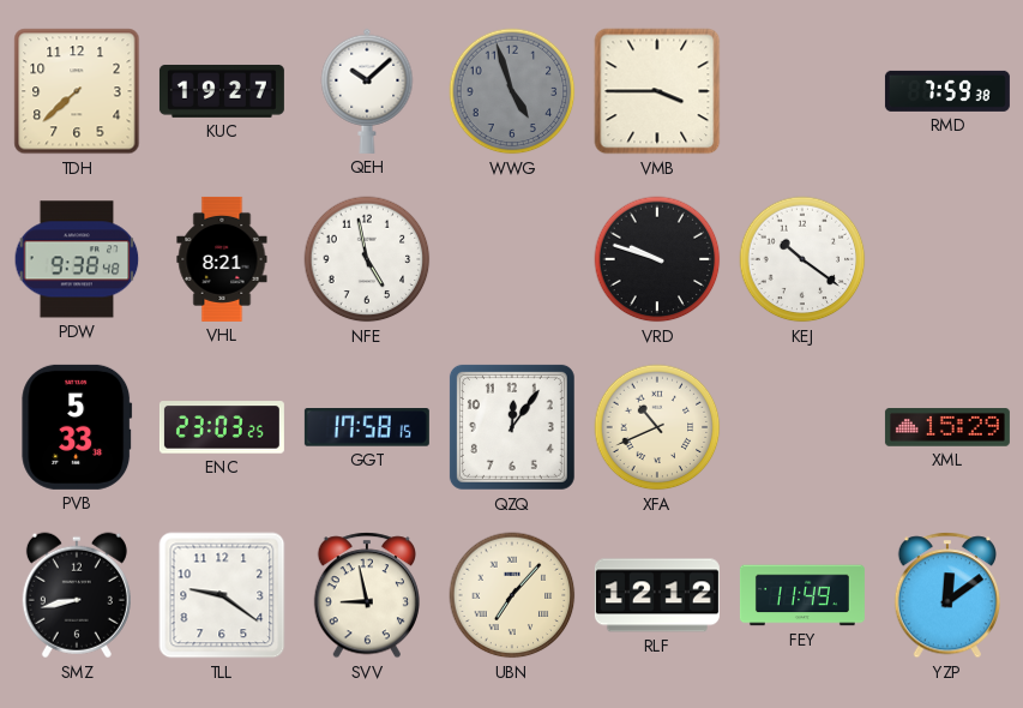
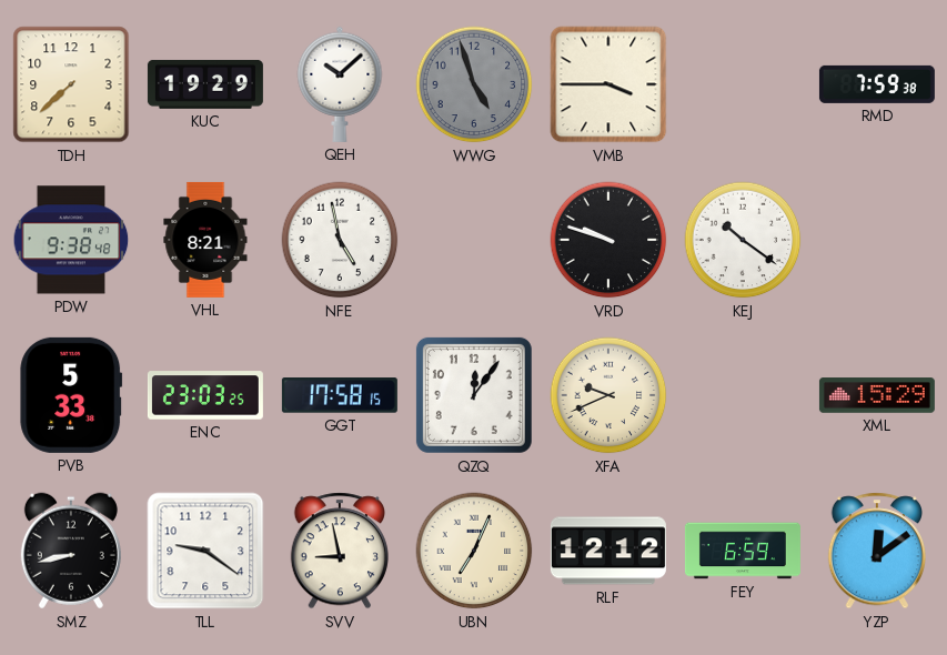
KUC: 19:27 -> 19:29 (205, 84)
XFA: 10:41 -> 9:41 (608, 395)
UBN: 7:07 -> 7:04 (474, 551)
FEY: 11:49 -> 6:59 (743, 551)
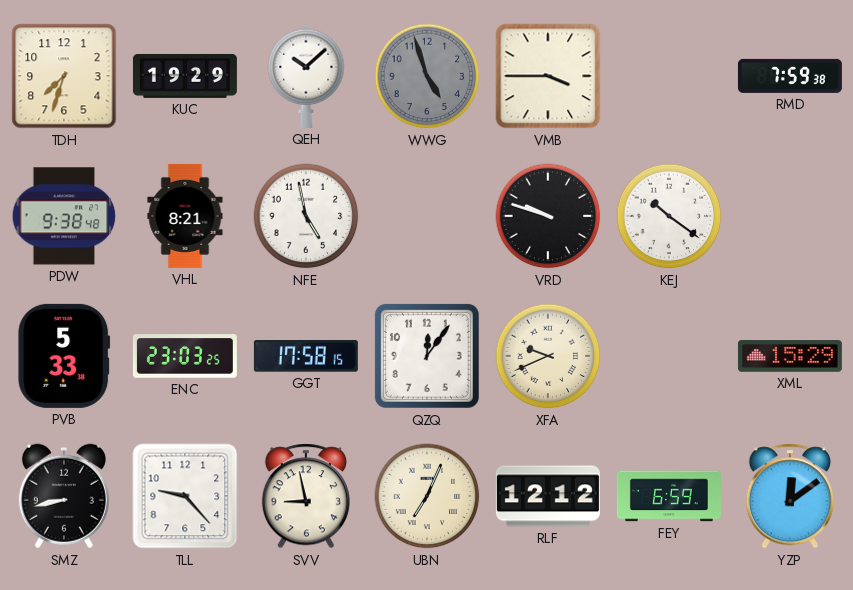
TDH: 7:38 -> 7:33 (64, 76)
TLL: 9:21 -> 9:23 (185, 496)
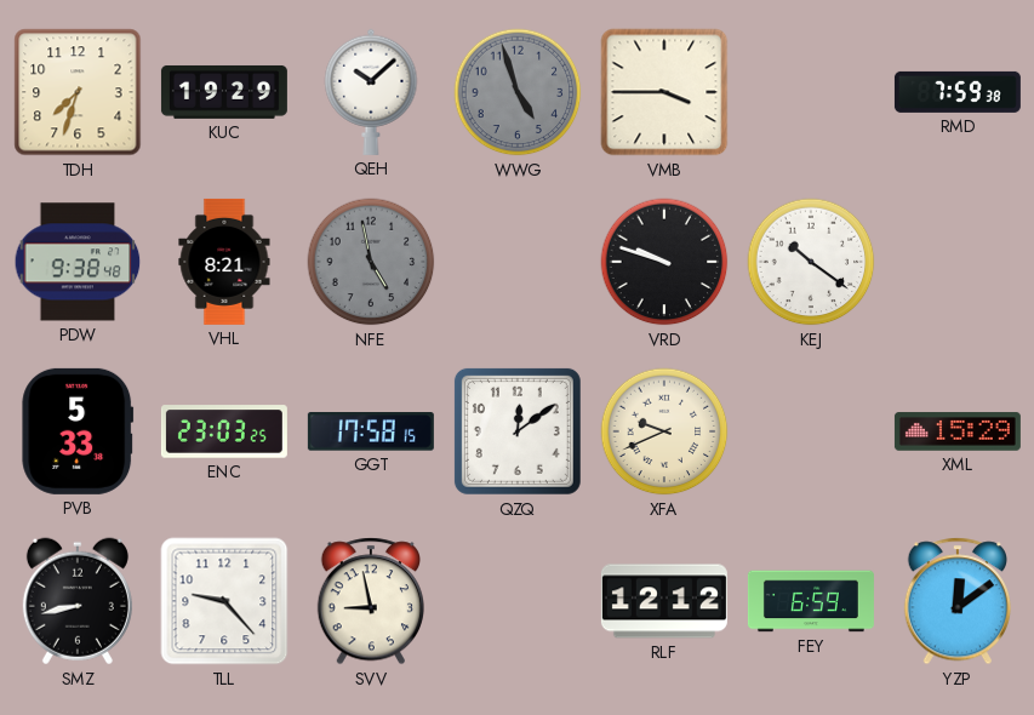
NFE dial: white -> grey (371, 262)
QZQ: 12:06 -> 12:09 (518, 431)
UBN: 7:04 -> none (427, 496)
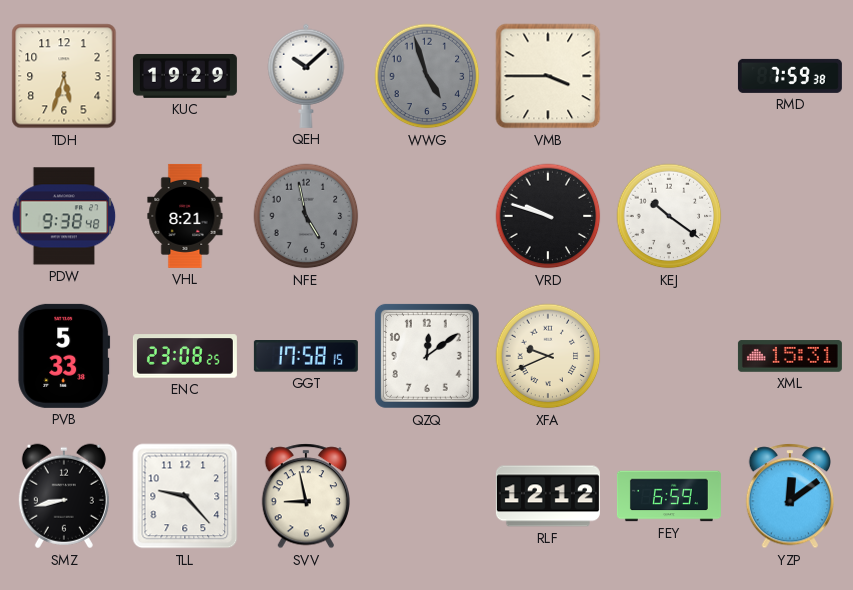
TDH: 7:33 -> 5:33 (64, 76)
ENC: 23:03 -> 23:08 (185, 356)
XML: 15:29 -> 15:31 (790, 356)
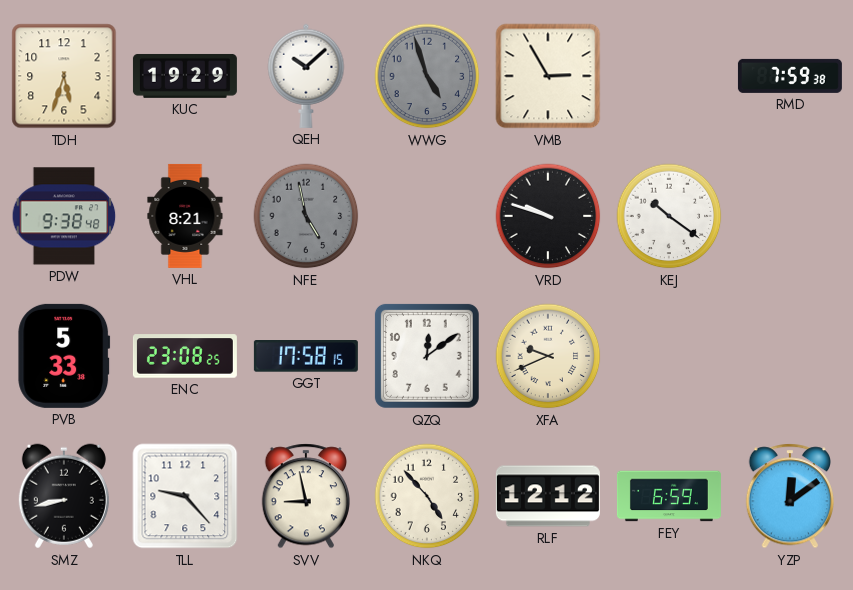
VMB: 3:45 -> 2:55 (548, 76)
XML: 15:31 -> none (790, 356)
NKQ: none -> 4:53 (427, 496)
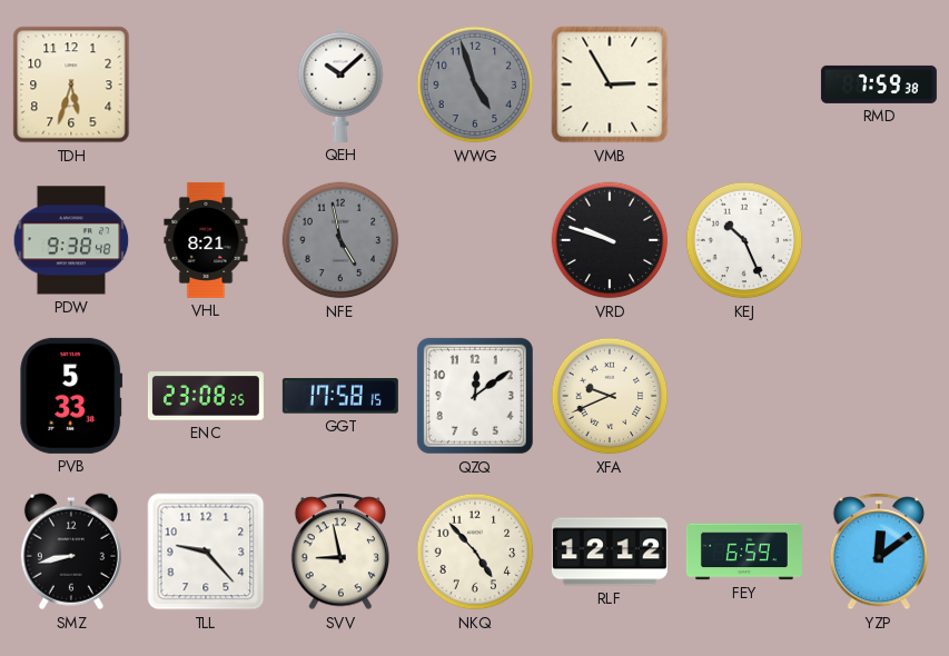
KUC: 19:29 -> none (185, 76)
KEJ: 10:21 -> 10:26 (744, 240)
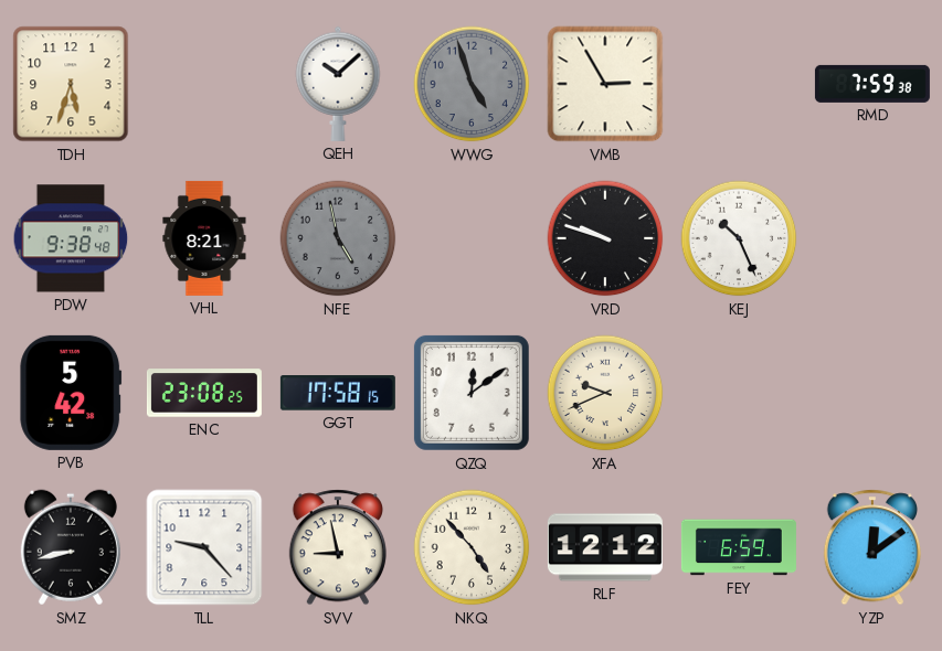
PVB: 5:33 -> 5:42 (71, 393)
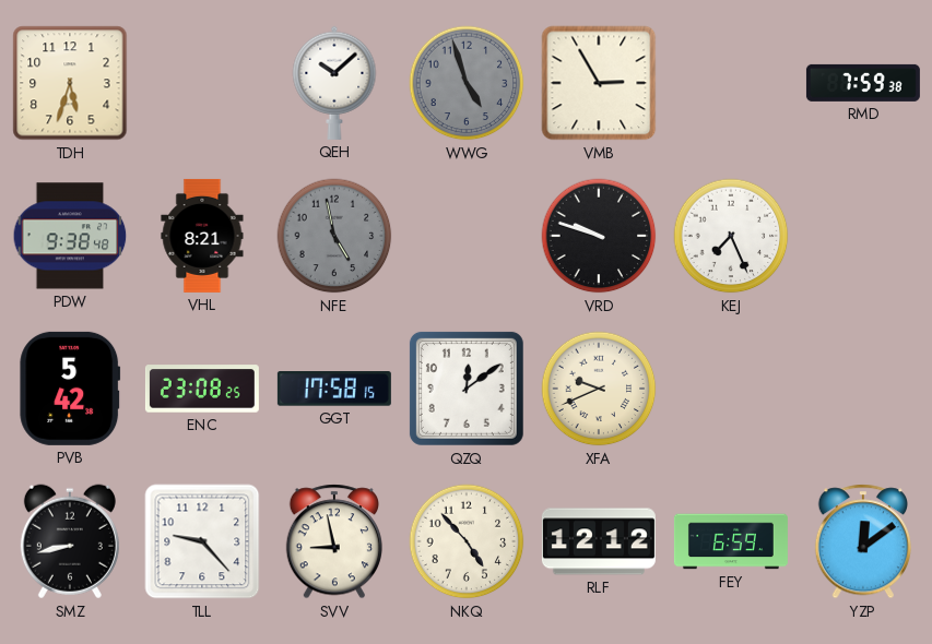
KEJ: 10:26 -> 7:26 (731, 236)
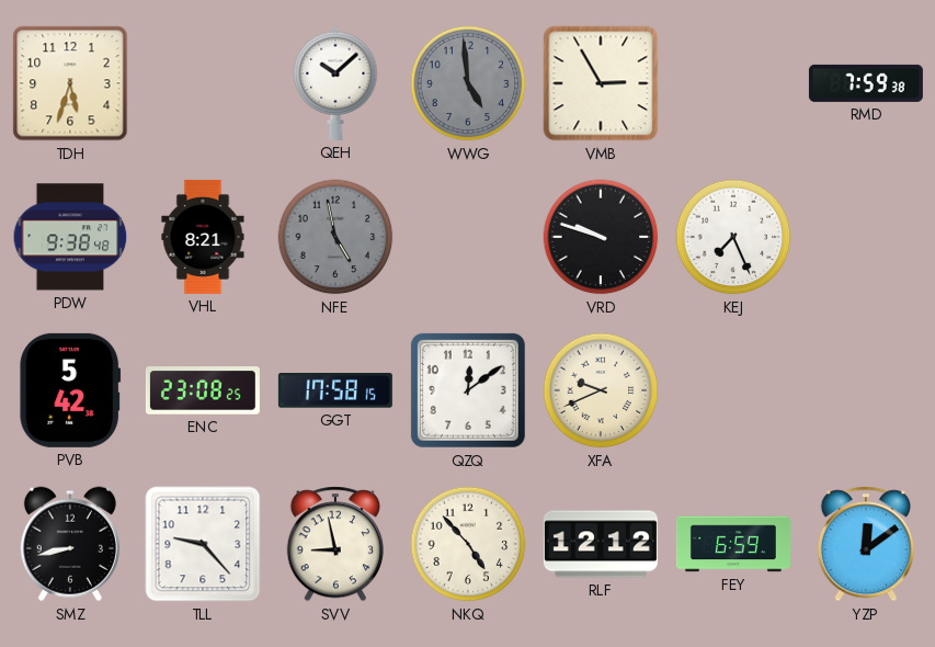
WWG: 4:57 -> 4:59 (468, 83)
